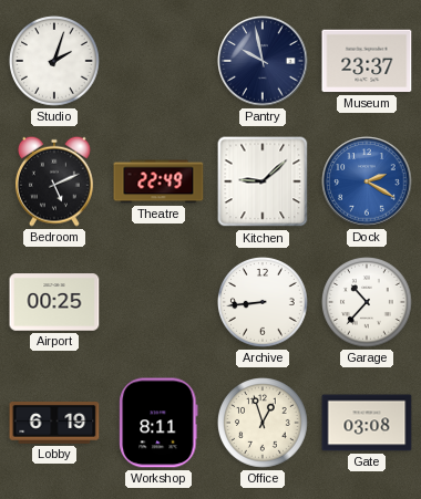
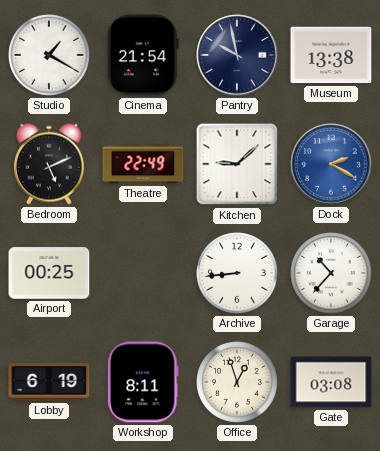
Studio: 2:03 -> 1:20 (50, 56)
Cinema: none -> 21:54 (143, 55)
Museum: 23:37 -> 13:38 (331, 55)
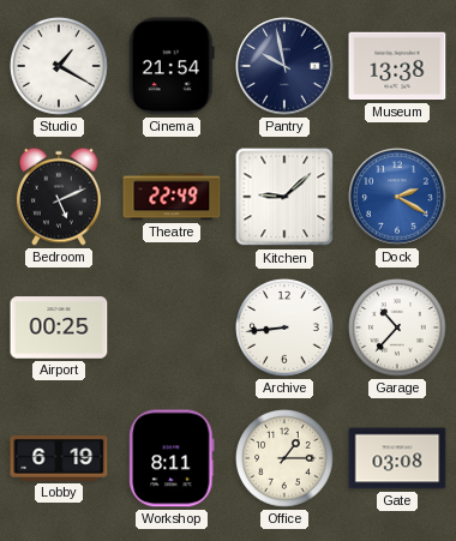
Office: 12:57 -> 1:15 (286, 459)
